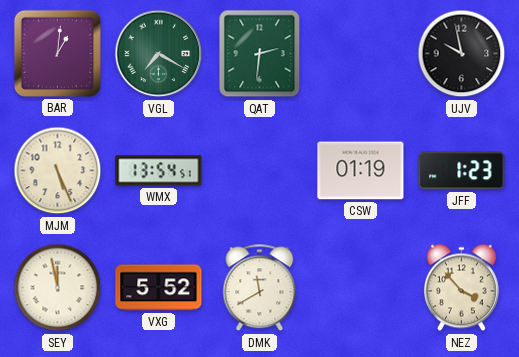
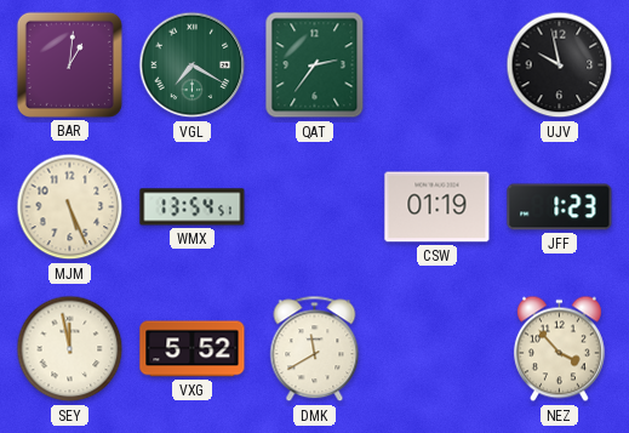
QAT: 2:31 -> 2:36 (315, 65)
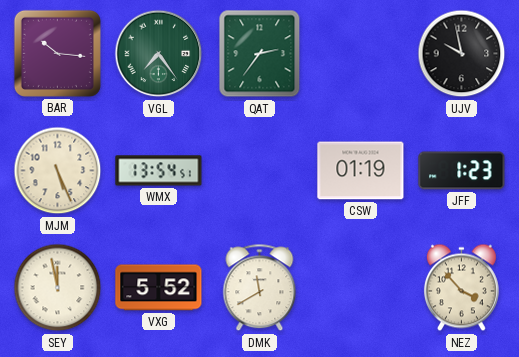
BAR: 1:01 -> 10:16 (57, 53)
VGL: 7:20 -> 7:24 (159, 54)
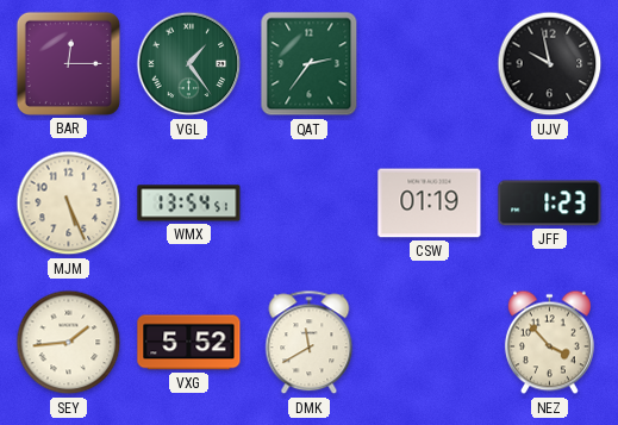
BAR: 10:16 -> 12:15 (68, 63)
VGL: 7:24 -> 1:24 (189, 64)
SEY: 11:58 -> 1:44 (69, 343)
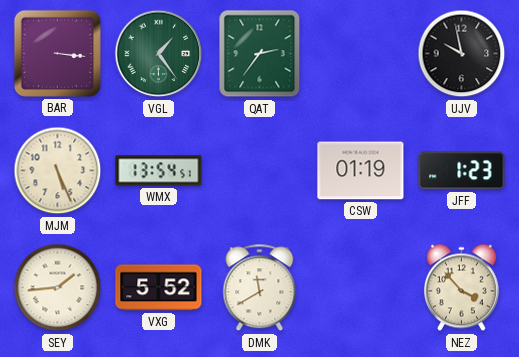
BAR: 12:15 -> 3:16 (57, 53)
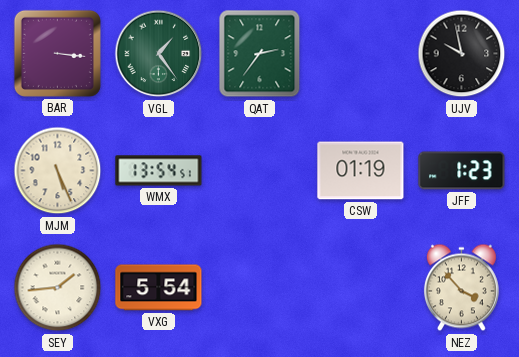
VXG: 5:52 -> 5:54 (159, 288)
DMK: 11:40 -> none (260, 288)
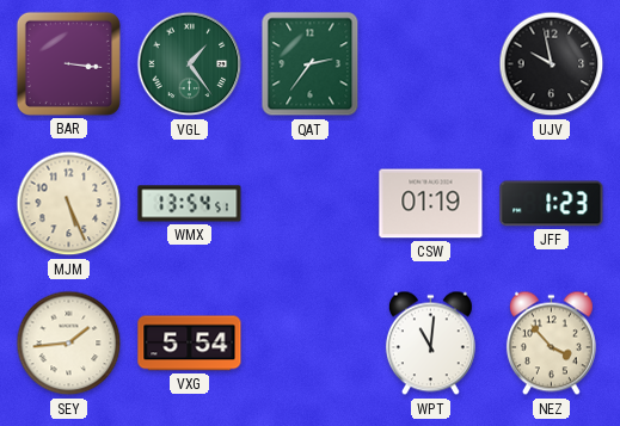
WPT: none -> 11:01 (430, 344)
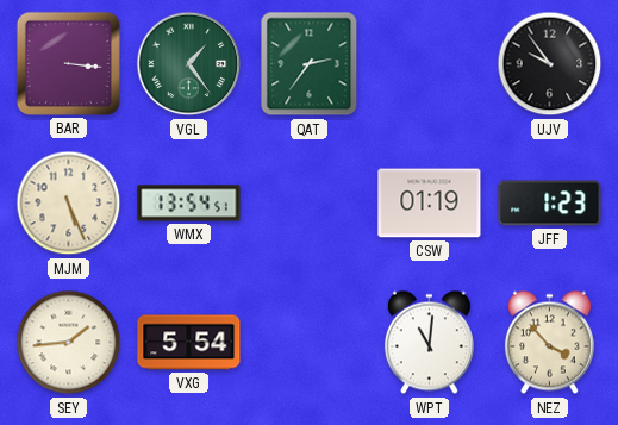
UJV: 9:58 -> 9:54 (550, 64)
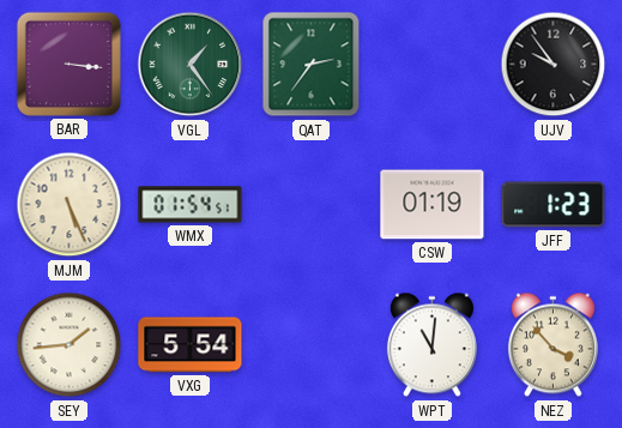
WMX: 13:54 -> 01:54 (191, 205)
